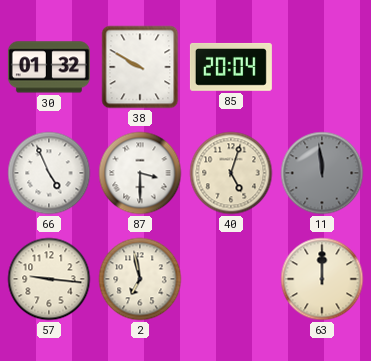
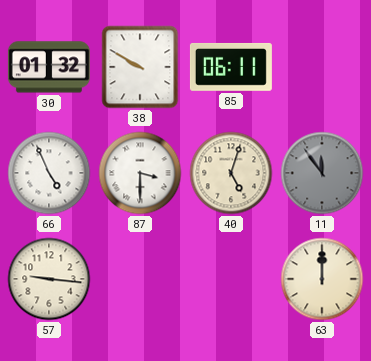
85: 20:04 -> 06:11 (231, 67)
11: 11:59 -> 11:54 (322, 173)
2: 6:58 -> none (140, 279)
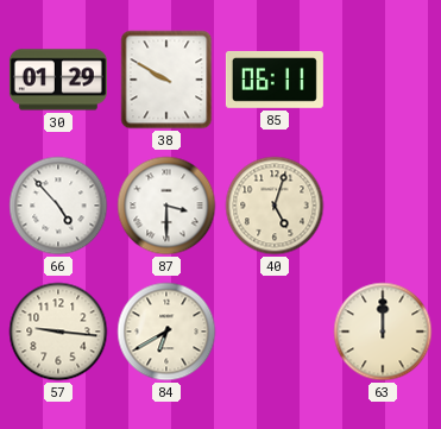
30: 01:32 -> 01:29 (58, 80)
66: 4:56 -> 4:53 (58, 206)
11: 11:54 -> none (322, 173)
84: none -> 6:40 (166, 332)
